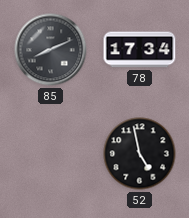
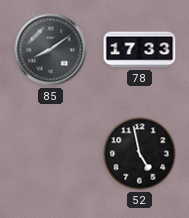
85: 8:11 -> 8:09 (51, 50)
78: 17:34 -> 17:33 (140, 50)
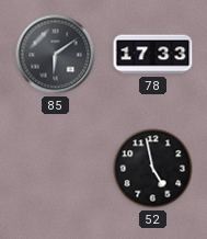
85: 8:09 -> 6:09 (56, 55)
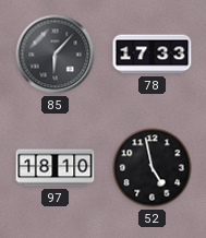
85: 6:09 -> 6:07 (56, 55)
97: none -> 18:10 (56, 168)
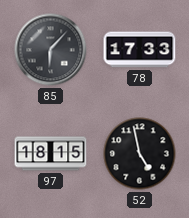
97: 18:10 -> 18:15 (51, 154)
